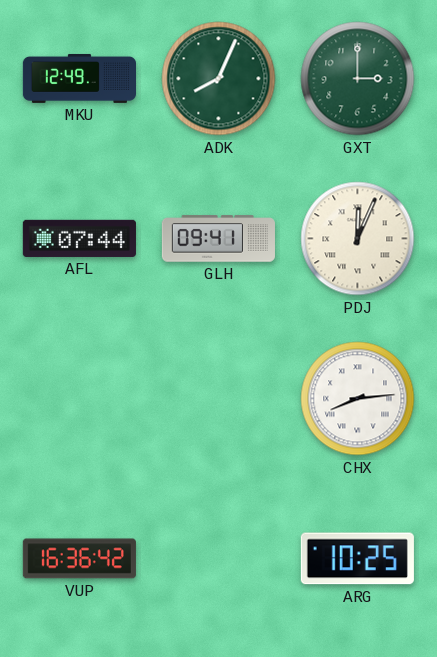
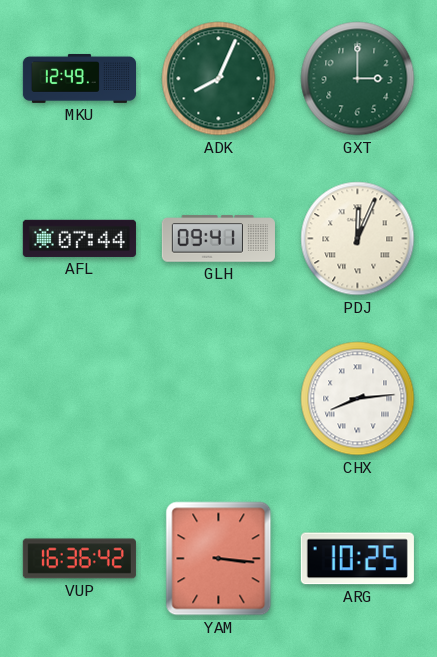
YAM: none -> 3:16 (219, 559)
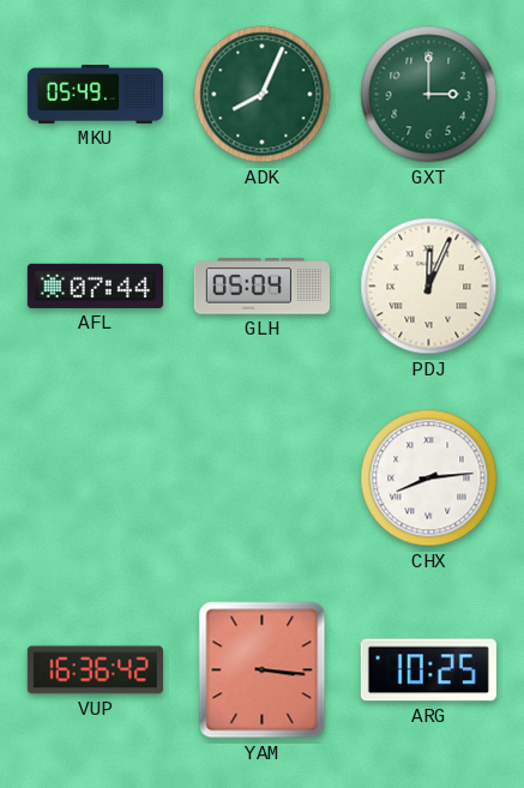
MKU: 12:49 -> 05:49 (95, 94)
GLH: 09:41 -> 05:04 (261, 287)
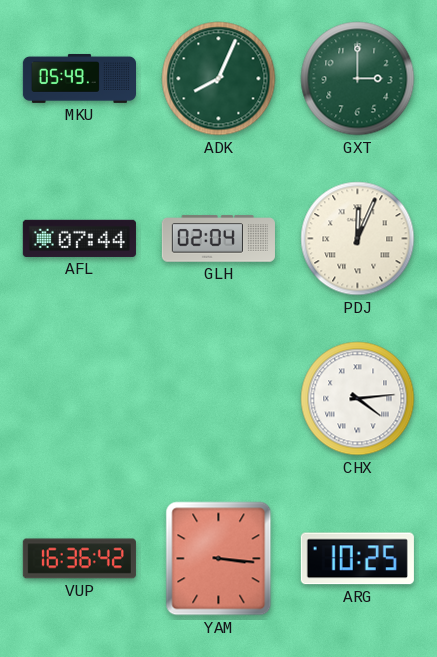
GLH: 05:04 -> 02:04 (218, 239)
CHX: 8:14 -> 4:14 (358, 399)
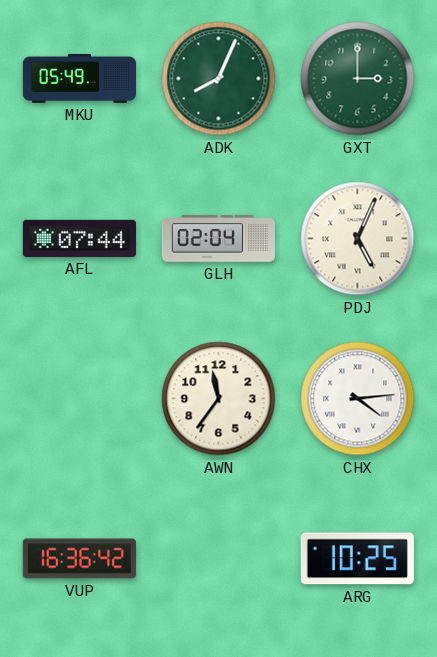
PDJ: 12:04 -> 5:04 (358, 239)
AWN: none -> 11:36 (219, 399)
YAM: 3:16 -> none (219, 559)
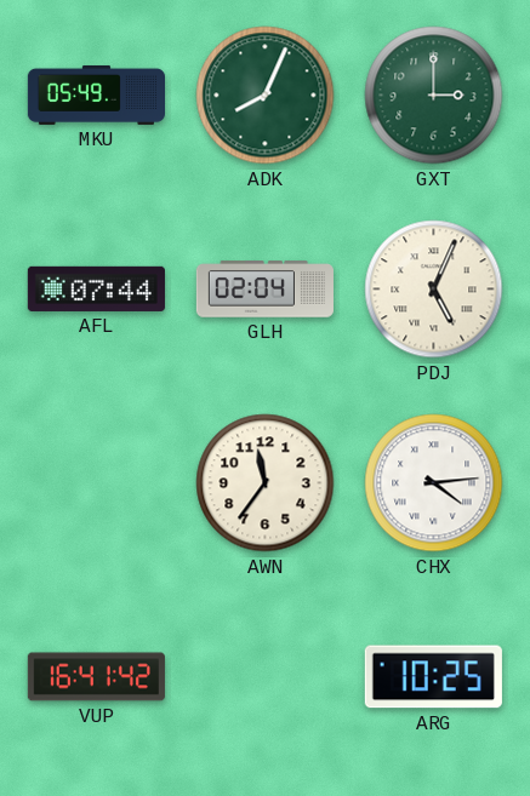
VUP: 16:36 -> 16:41 (96, 677)
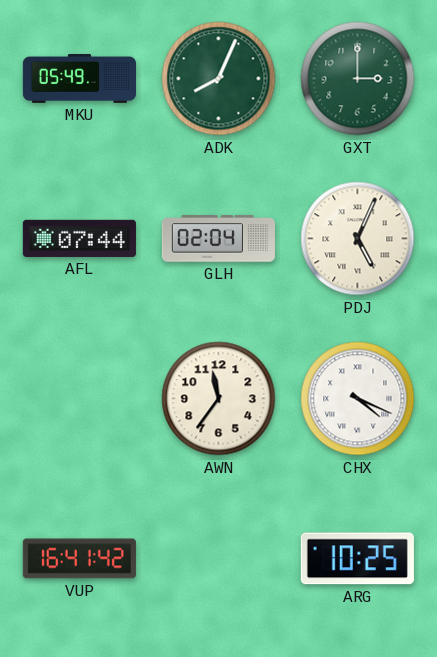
CHX: 4:14 -> 4:19 (358, 399)
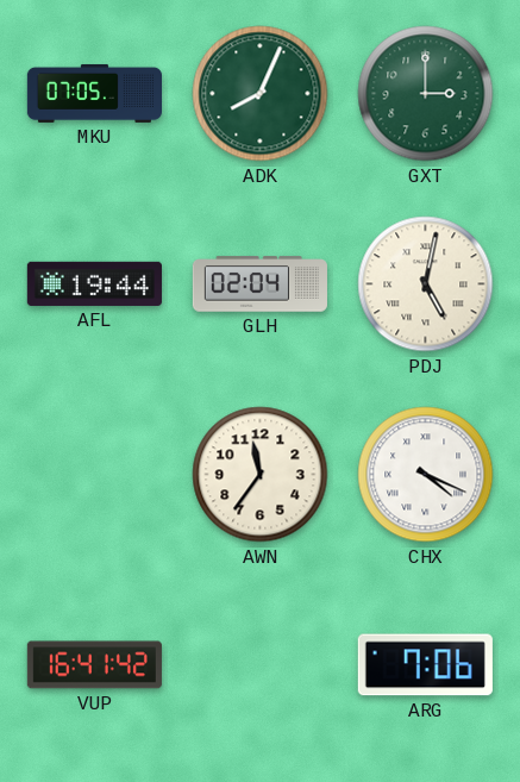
MKU: 05:49 -> 07:05 (94, 93)
AFL: 07:44 -> 19:44 (94, 283)
PDJ: 5:04 -> 5:02 (426, 284)
ARG: 10:25 -> 7:06 (425, 665)
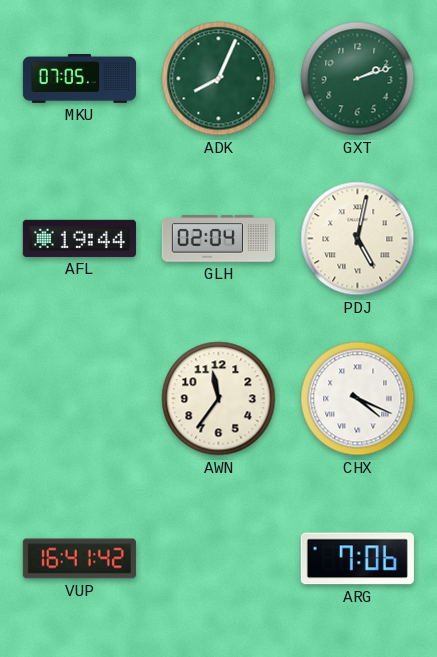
GXT: 3:00 -> 2:12 (358, 79)
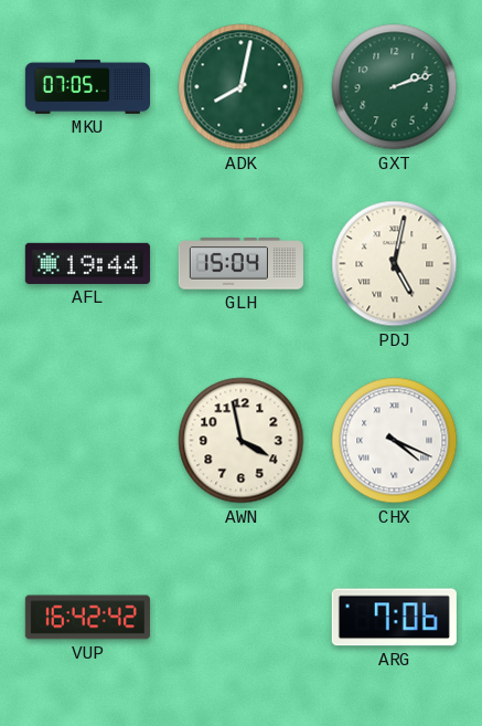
ADK: 8:04 -> 8:02 (242, 87)
GLH: 02:04 -> 15:04 (240, 264)
AWN: 11:36 -> 3:58 (242, 441)
VUP: 16:41 -> 16:42 (87, 618)
